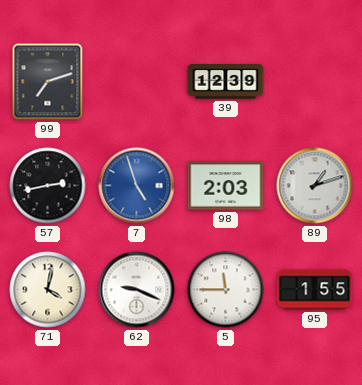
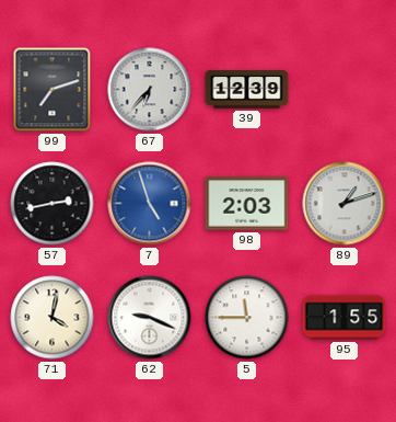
67: none -> 6:37 (150, 90)
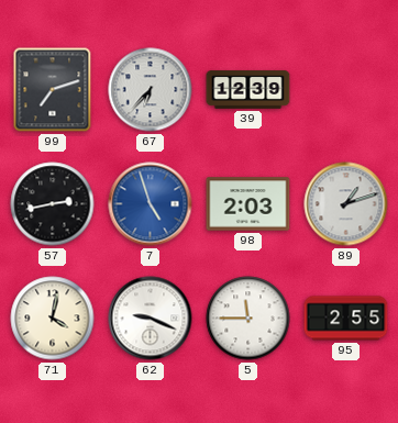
95: 1:55 -> 2:55 (346, 319)
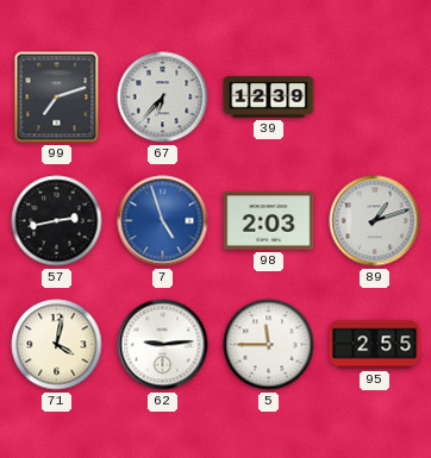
62: 9:19 -> 9:14 (163, 345)
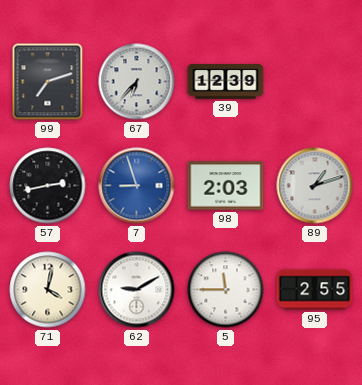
7: 4:57 -> 8:57 (137, 186)
62: 9:14 -> 9:10 (137, 290)
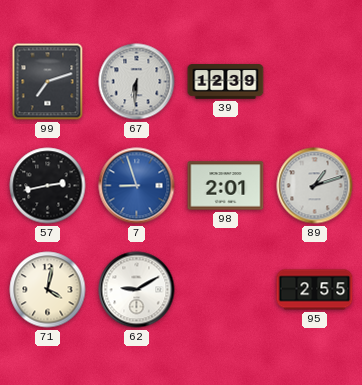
67: 6:37 -> 6:31 (137, 82)
98: 2:03 -> 2:01 (226, 186)
5: 11:45 -> none (226, 290)
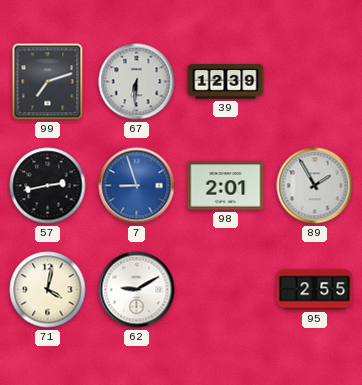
89: 1:12 -> 1:55 (315, 186)
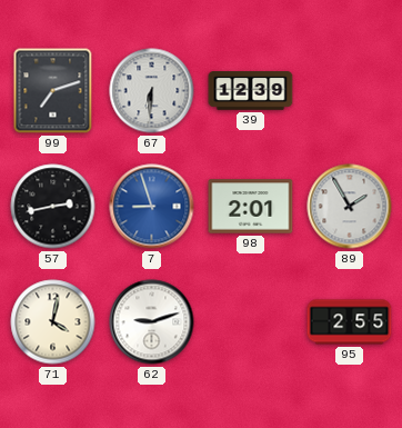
62: 9:10 -> 9:12 (152, 322)
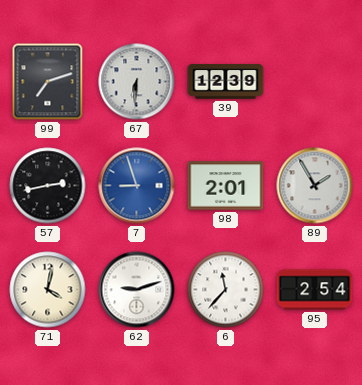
6: none -> 11:37 (226, 290)
95: 2:55 -> 2:54 (315, 290)
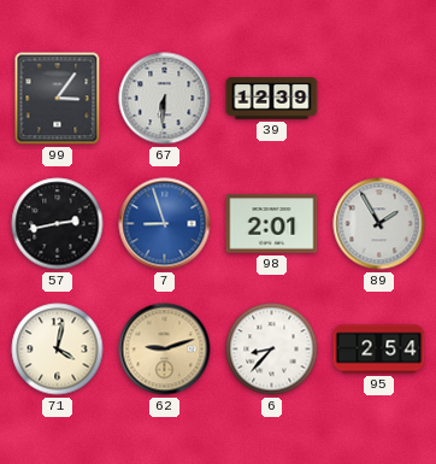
99: 7:12 -> 3:06 (58, 99)
62 dial: white -> champagne (165, 350)
6: 11:37 -> 8:37 (272, 350)
